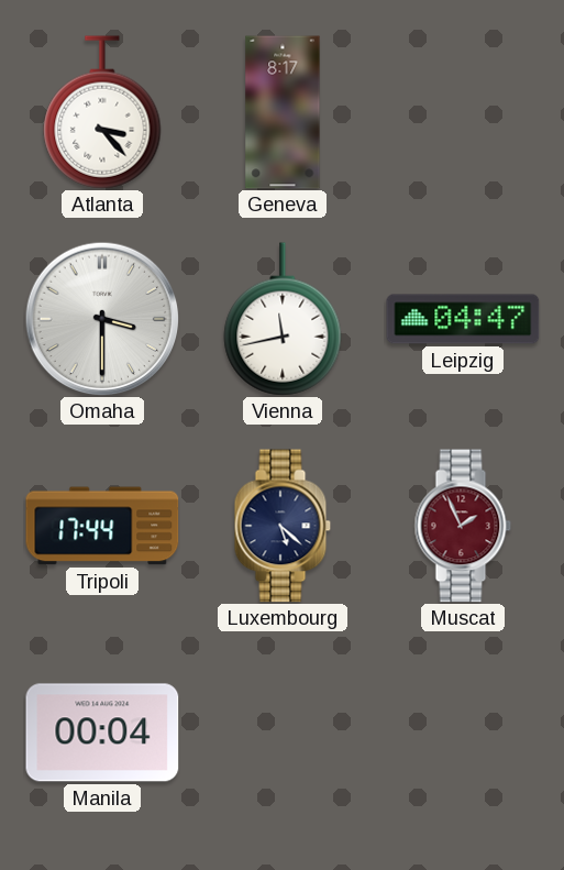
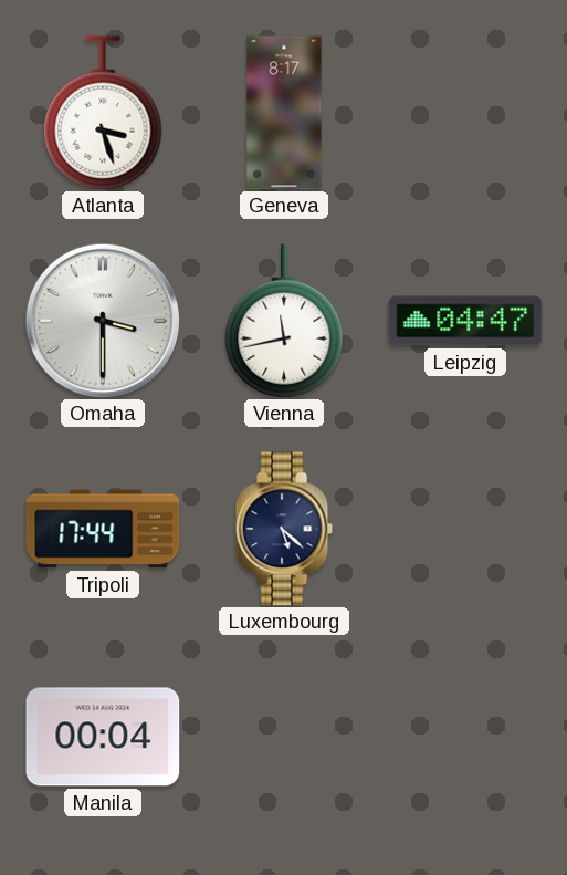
Atlanta: 3:23 -> 3:27 (103, 113)
Muscat: 1:56 -> none (463, 526)
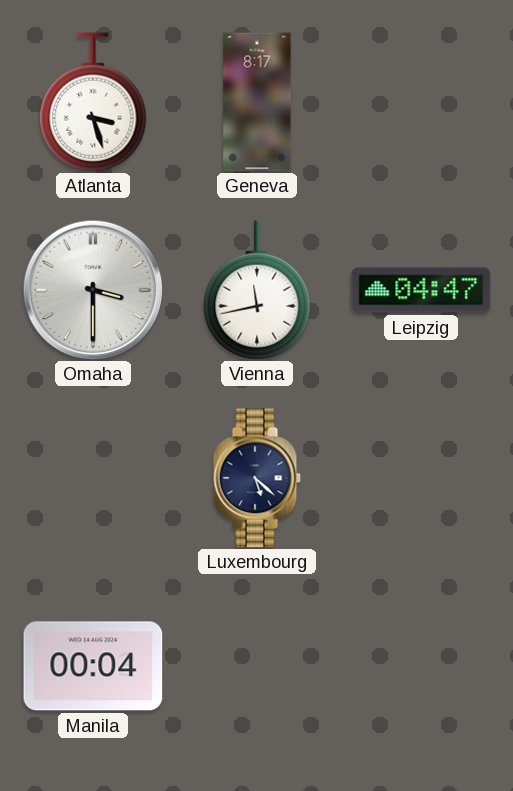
Tripoli: 17:44 -> none (103, 529)
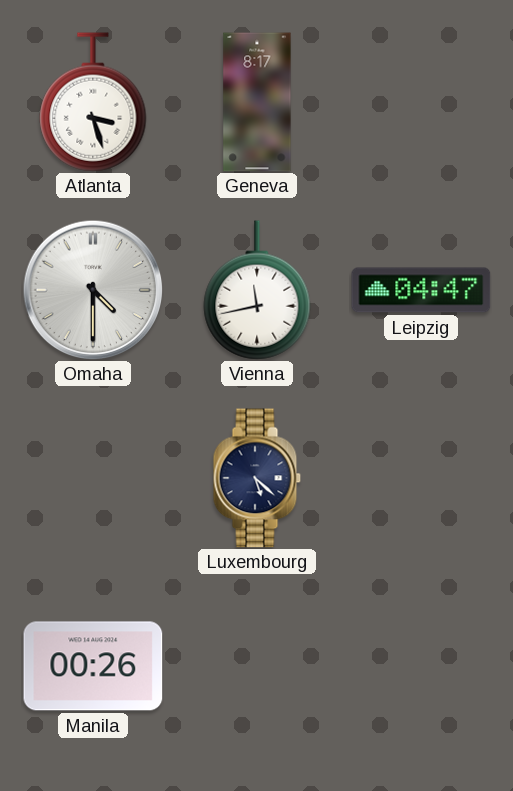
Omaha: 3:30 -> 4:30 (93, 290)
Manila: 00:04 -> 00:26 (93, 666)
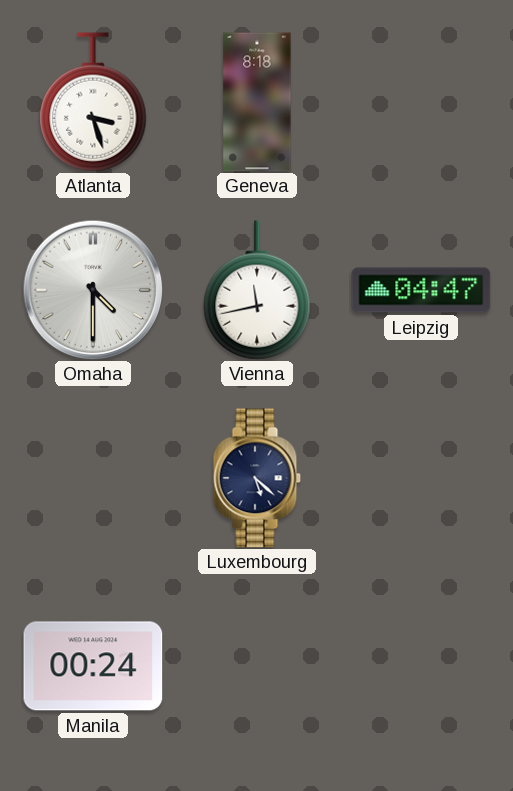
Geneva: 8:17 -> 8:18 (257, 102)
Manila: 00:26 -> 00:24 (93, 666)
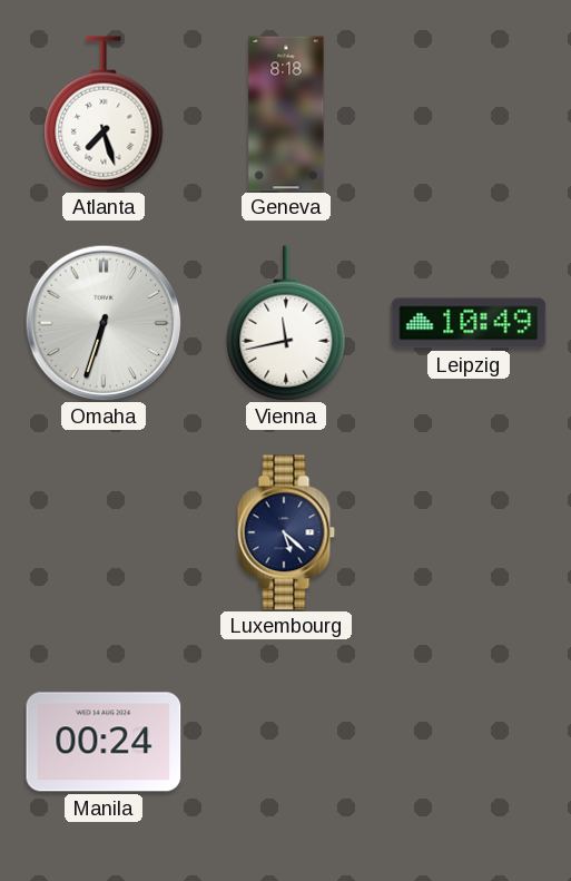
Atlanta: 3:27 -> 7:27 (104, 114)
Omaha: 4:30 -> 6:33 (104, 323)
Leipzig: 04:47 -> 10:49 (469, 323)
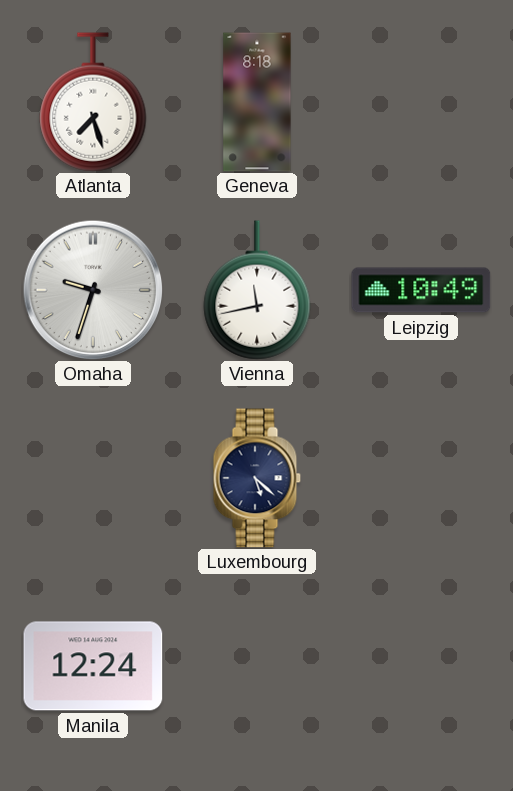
Omaha: 6:33 -> 9:33 (93, 290)
Manila: 00:24 -> 12:24 (93, 666)
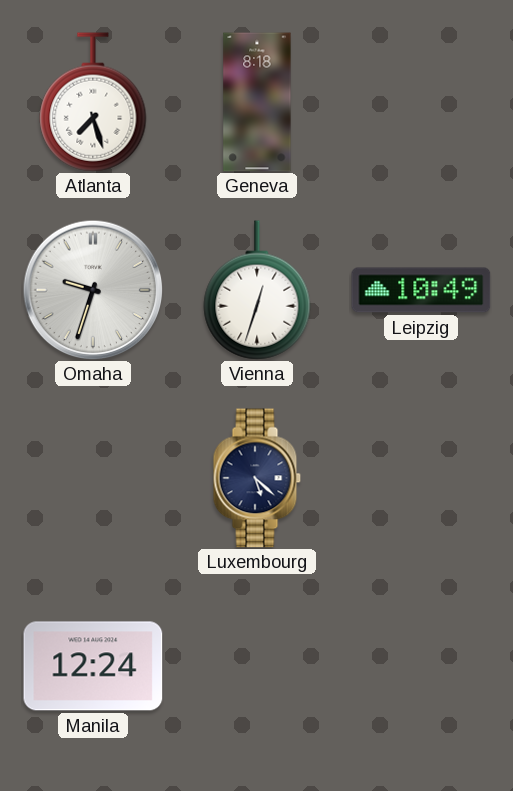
Vienna: 11:43 -> 12:33 (257, 290)
